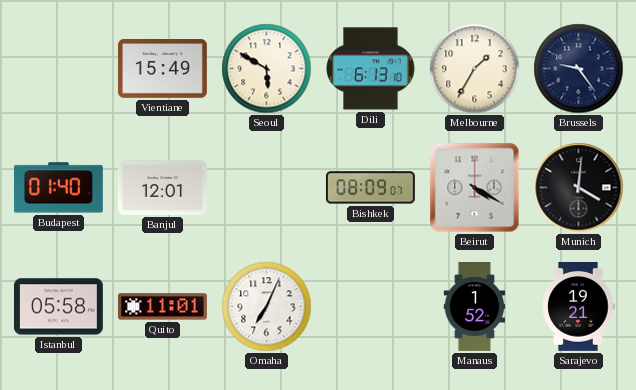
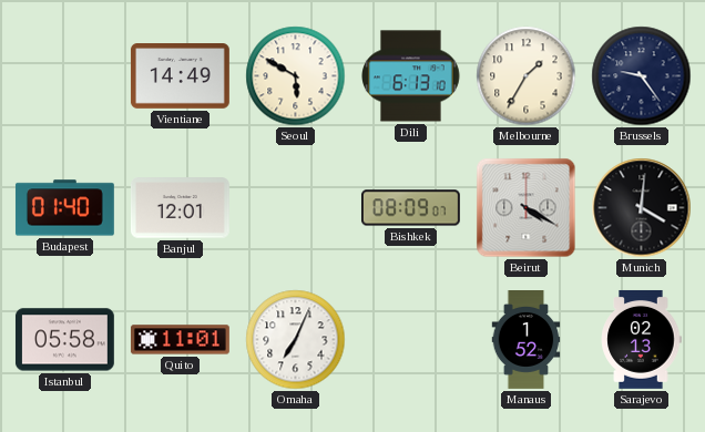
Vientiane: 15:49 -> 14:49 (180, 76)
Sarajevo: 19:21 -> 02:13 (641, 339)
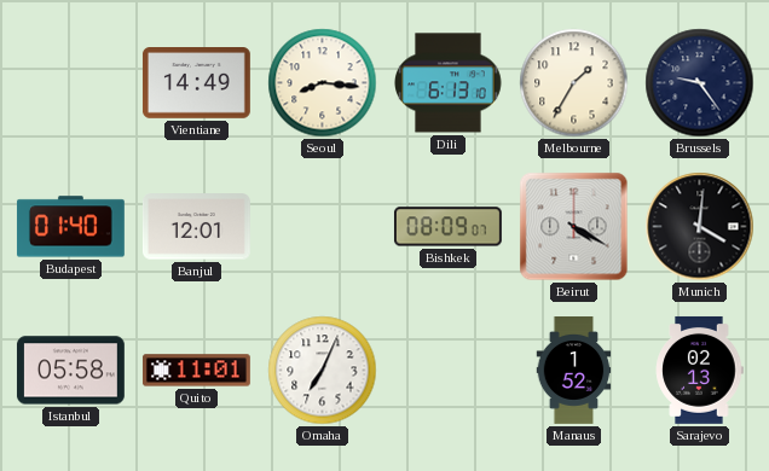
Seoul: 5:50 -> 8:16 (323, 83)
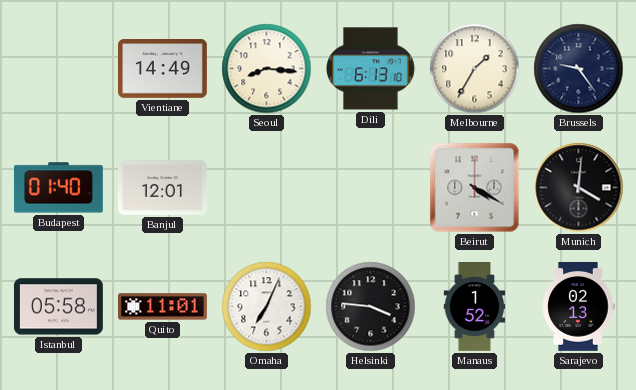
Bishkek: 08:09 -> none (447, 227)
Helsinki: none -> 3:46 (371, 307)
